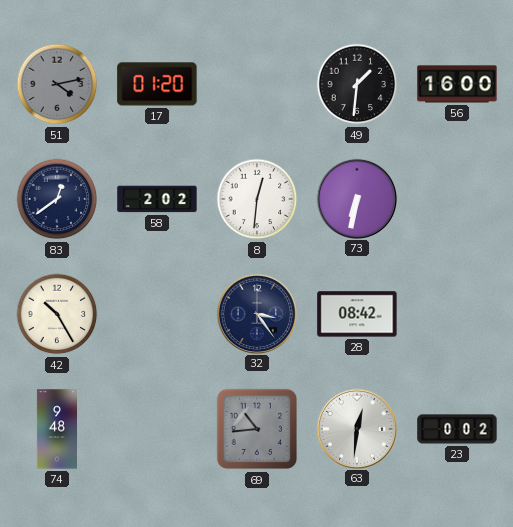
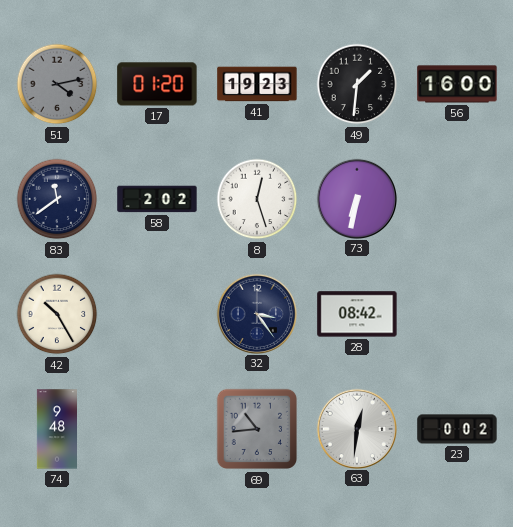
41: none -> 19:23 (257, 84)
83: 12:39 -> 11:39 (57, 199)
8: 12:31 -> 12:27 (257, 199)
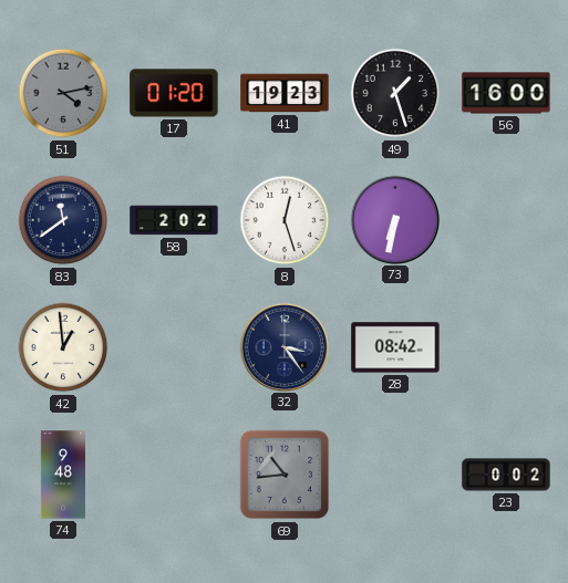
49: 1:31 -> 1:27 (395, 93)
42: 10:25 -> 12:59 (63, 347)
63: 12:31 -> none (356, 428)
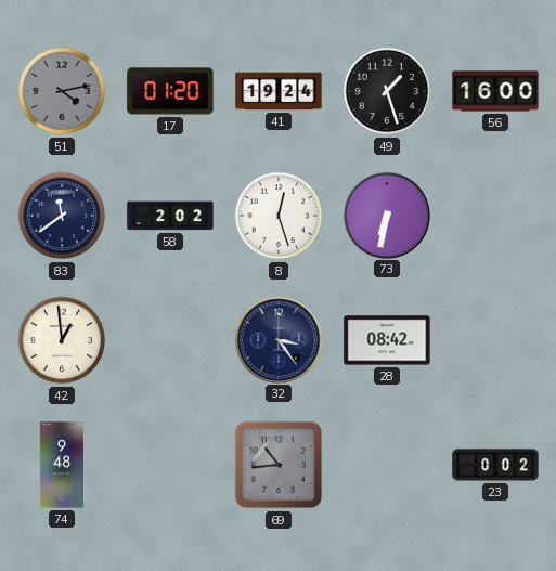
41: 19:23 -> 19:24 (279, 91)
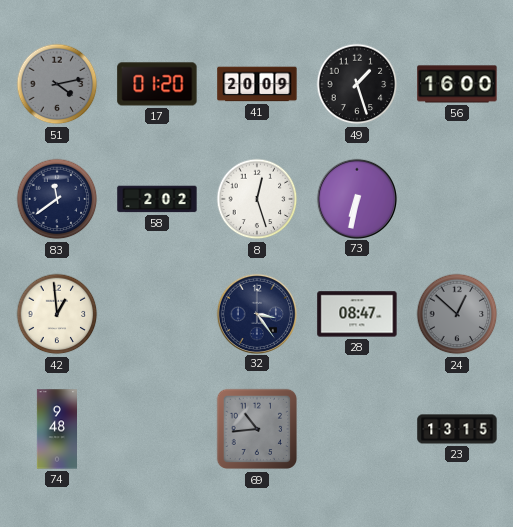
41: 19:24 -> 20:09 (257, 84)
28: 08:42 -> 08:47 (357, 314)
24: none -> 12:52 (457, 314)
23: 0:02 -> 13:15 (457, 429)
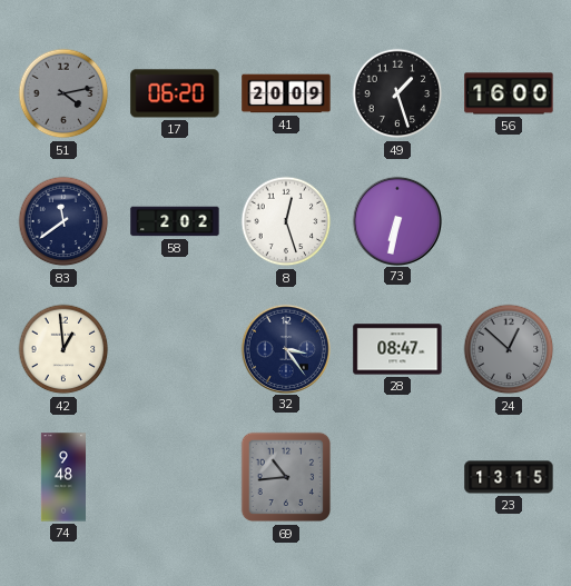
17: 01:20 -> 06:20 (175, 93)
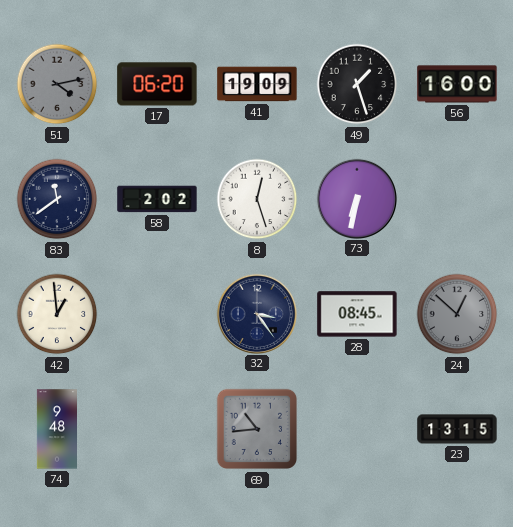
41: 20:09 -> 19:09 (257, 84)
28: 08:47 -> 08:45 (357, 314)
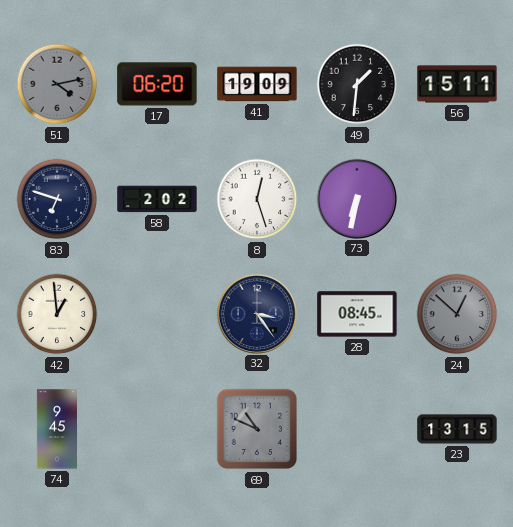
49: 1:27 -> 1:31 (357, 84)
56: 16:00 -> 15:11 (457, 84)
83: 11:39 -> 6:48 (57, 199)
74: 9:48 -> 9:45 (56, 429)
69: 10:44 -> 10:49 (257, 429)
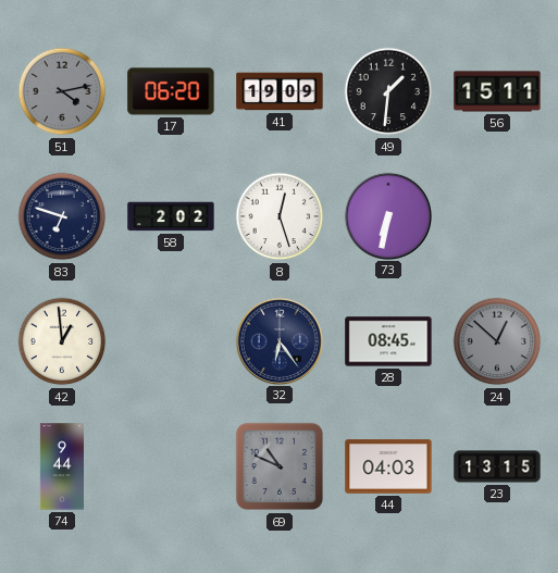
32: 3:24 -> 6:24 (278, 340)
74: 9:45 -> 9:44 (61, 466)
44: none -> 04:03 (388, 466)
